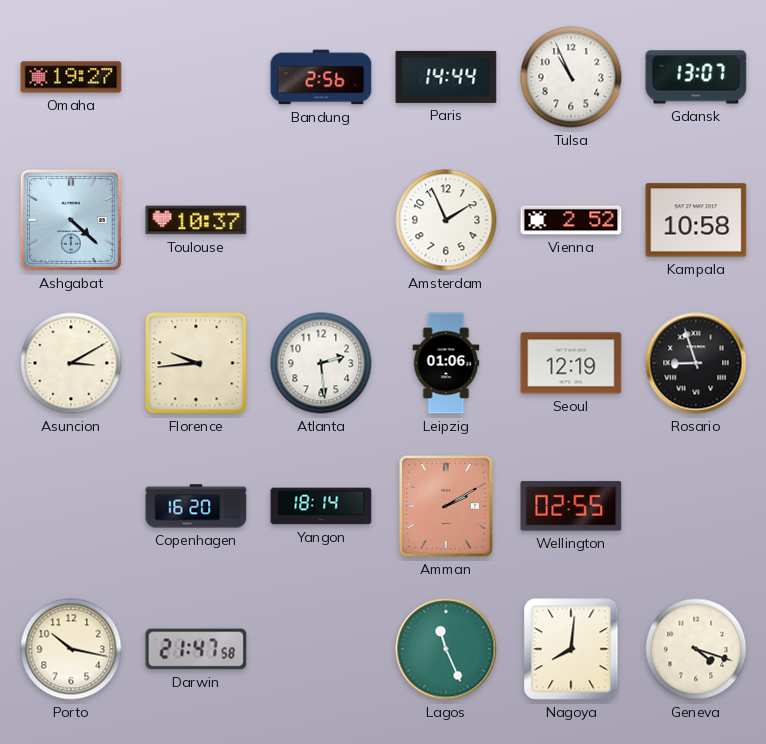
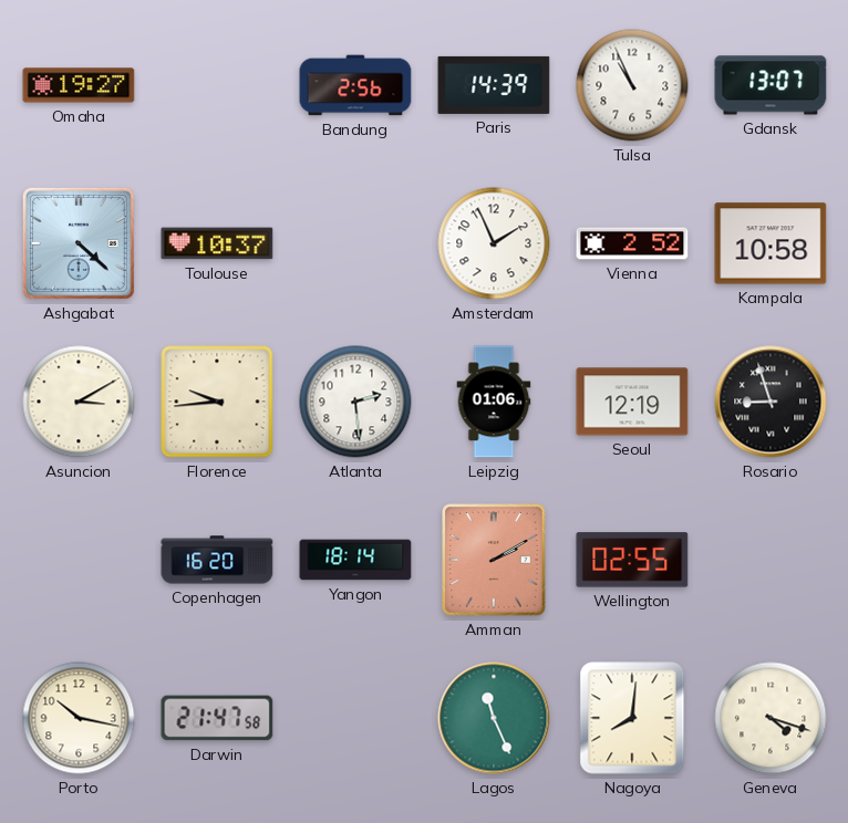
Paris: 14:44 -> 14:39 (494, 85)
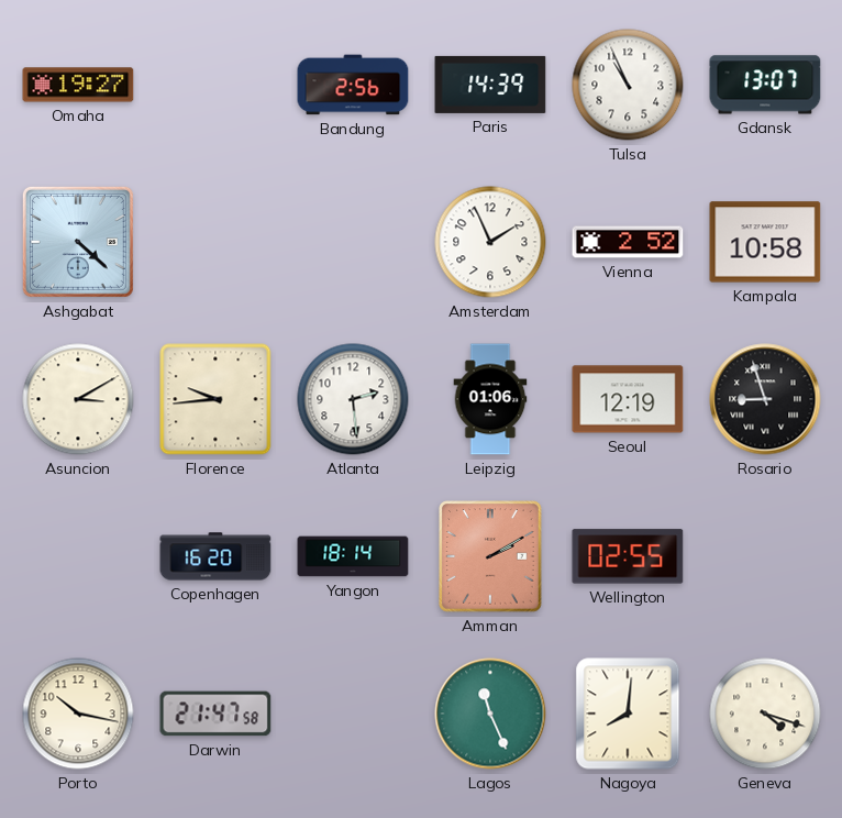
Toulouse: 10:37 -> none (217, 243)
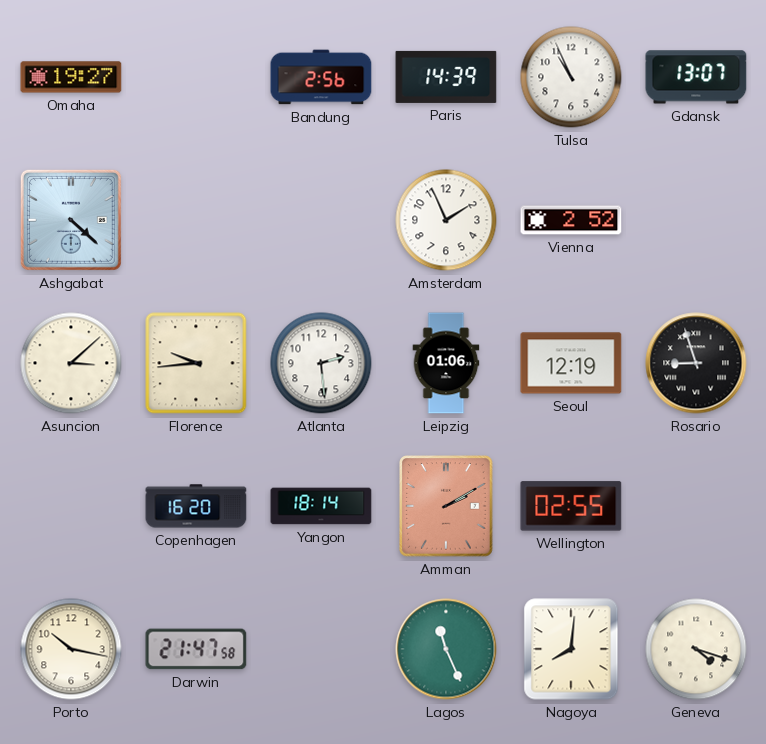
Kampala: 10:58 -> none (765, 242)
Asuncion: 3:10 -> 3:08 (71, 363)
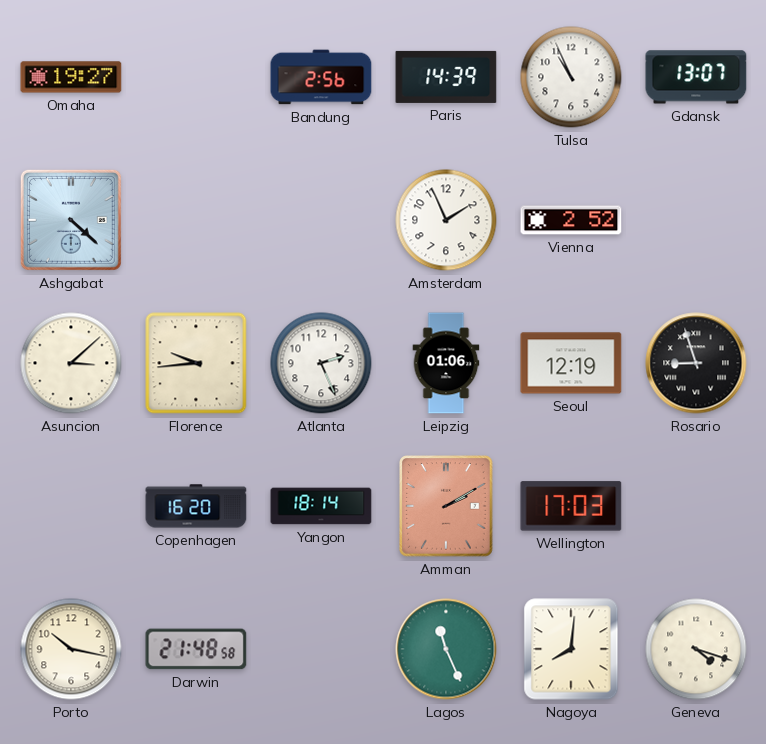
Atlanta: 2:29 -> 2:26 (321, 363)
Wellington: 02:55 -> 17:03 (571, 506)
Darwin: 21:47 -> 21:48 (196, 649)
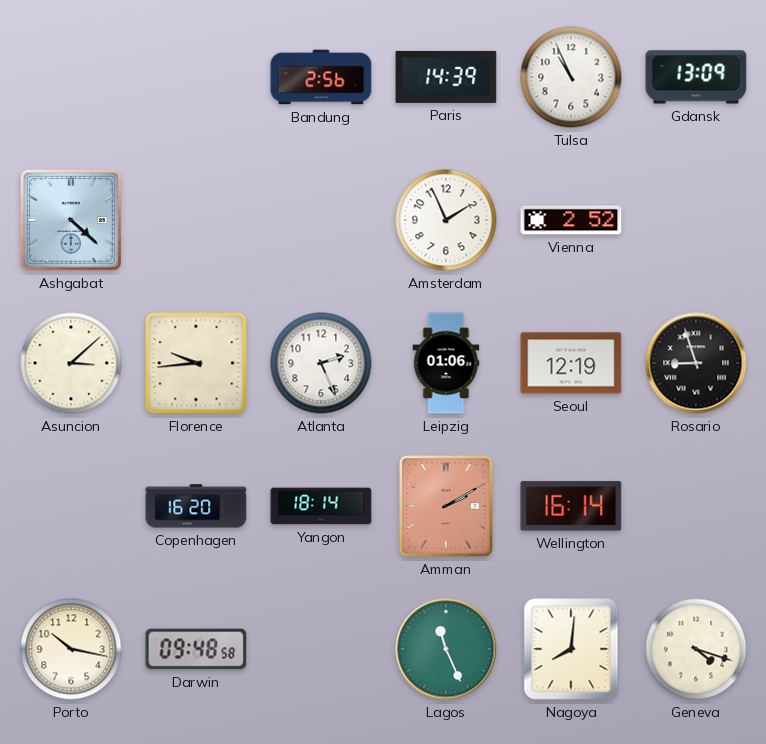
Omaha: 19:27 -> none (71, 77)
Gdansk: 13:07 -> 13:09 (696, 77)
Wellington: 17:03 -> 16:14 (571, 506)
Darwin: 21:48 -> 09:48 (196, 649)
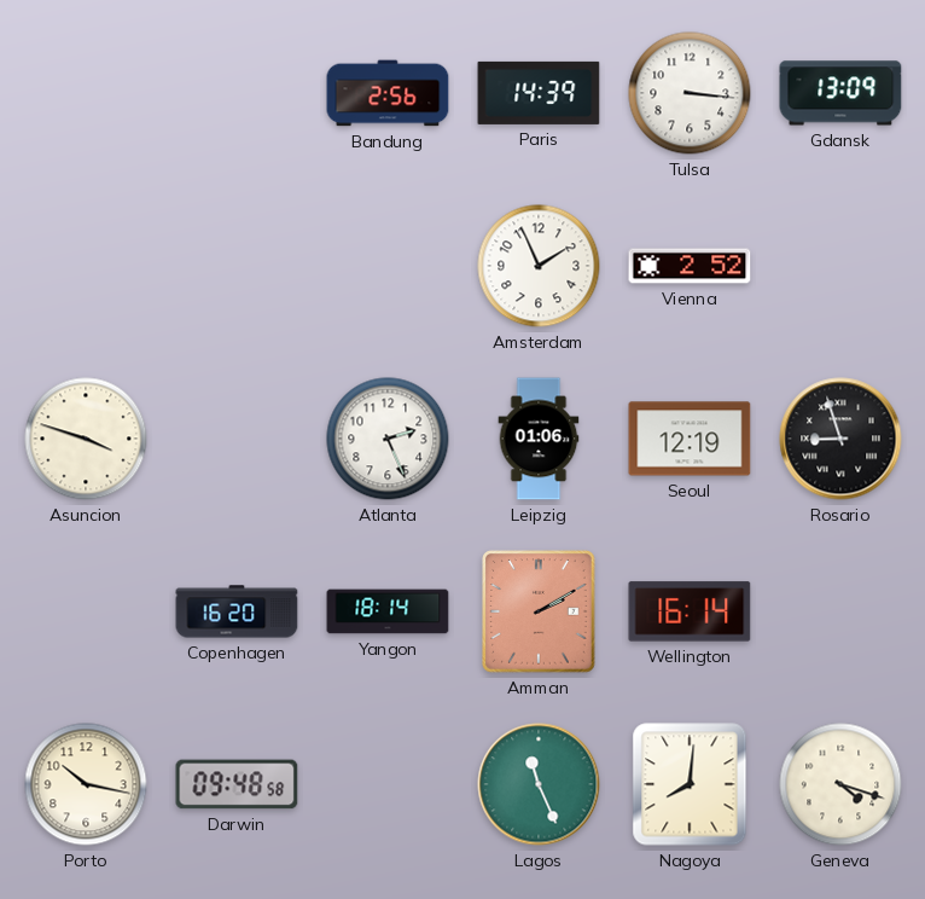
Tulsa: 10:56 -> 3:16 (690, 93)
Ashgabat: 4:22 -> none (71, 220)
Asuncion: 3:08 -> 3:48 (86, 439)
Florence: 9:44 -> none (196, 363)
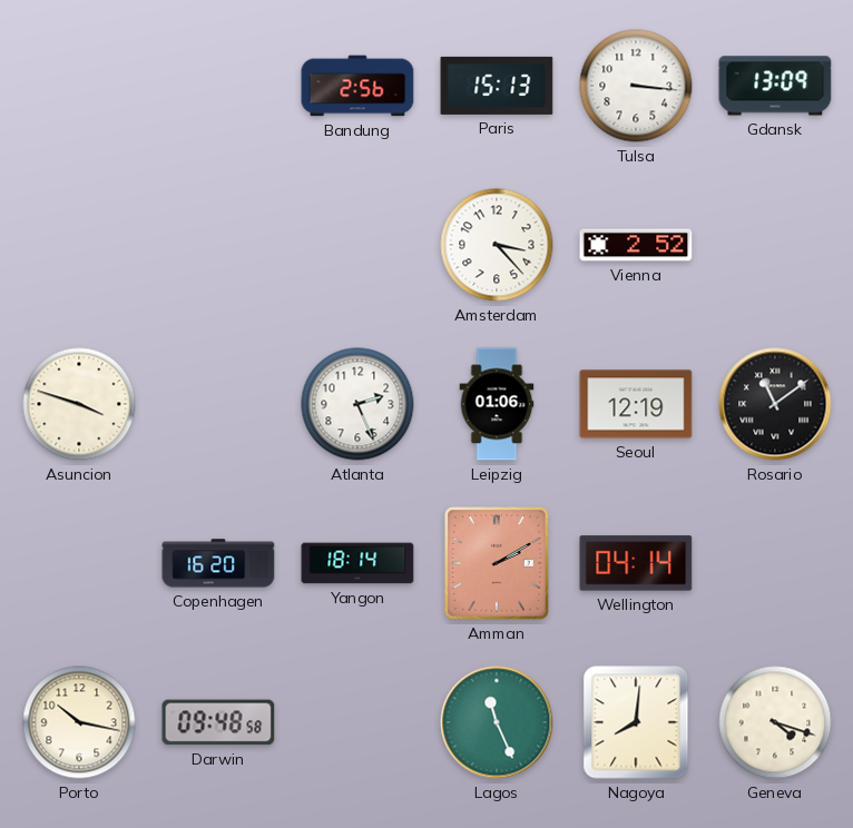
Paris: 14:39 -> 15:13 (497, 86)
Amsterdam: 1:56 -> 3:23 (497, 245)
Rosario: 8:57 -> 11:09 (775, 404)
Wellington: 16:14 -> 04:14 (636, 563)
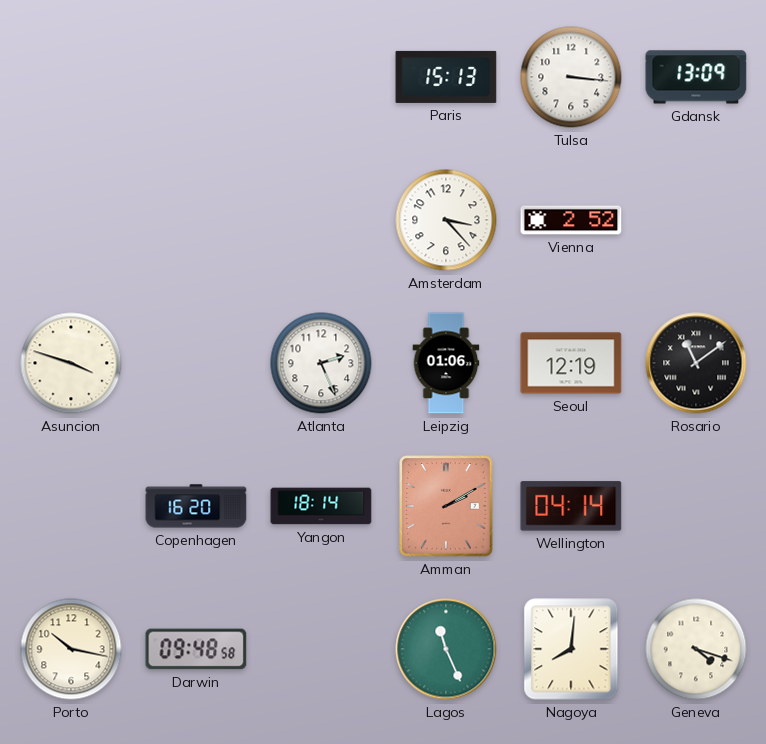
Bandung: 2:56 -> none (357, 86)
